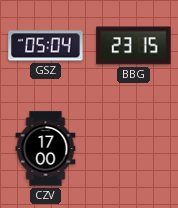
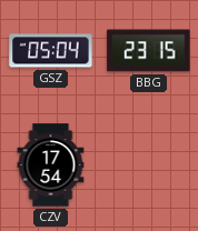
CZV: 17:00 -> 17:54 (51, 165)
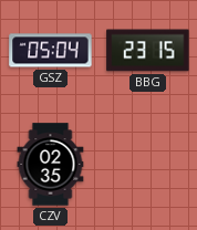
CZV: 17:54 -> 02:35 (51, 165)
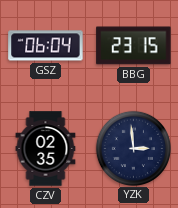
GSZ: 05:04 -> 06:04 (46, 46)
YZK: none -> 2:59 (133, 148)
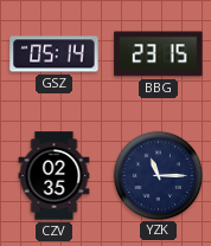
GSZ: 06:04 -> 05:14 (55, 54)
YZK: 2:59 -> 11:15 (158, 175)
